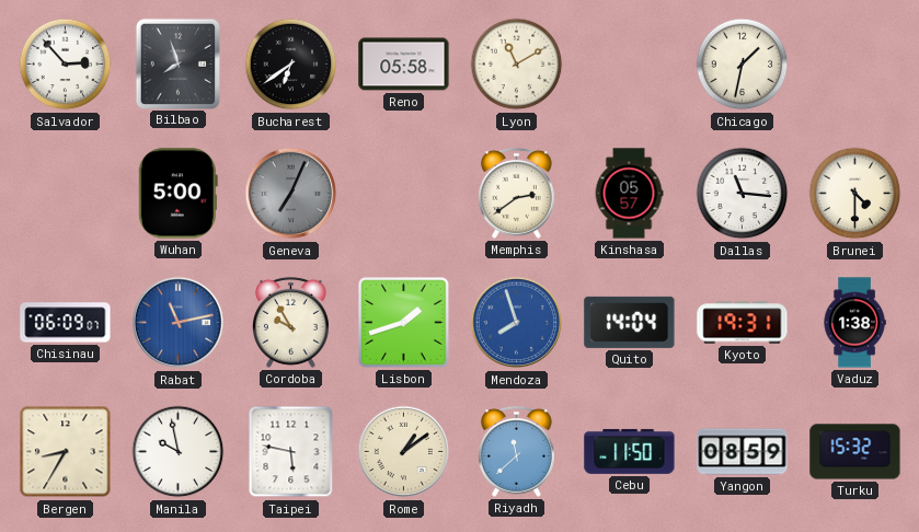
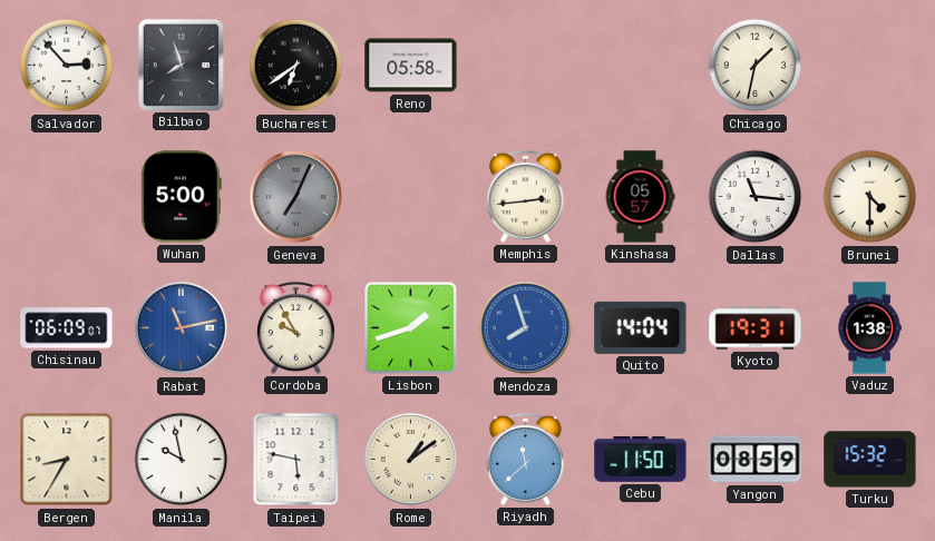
Lyon: 11:10 -> none (517, 65)
Memphis: 2:39 -> 2:44 (525, 196)
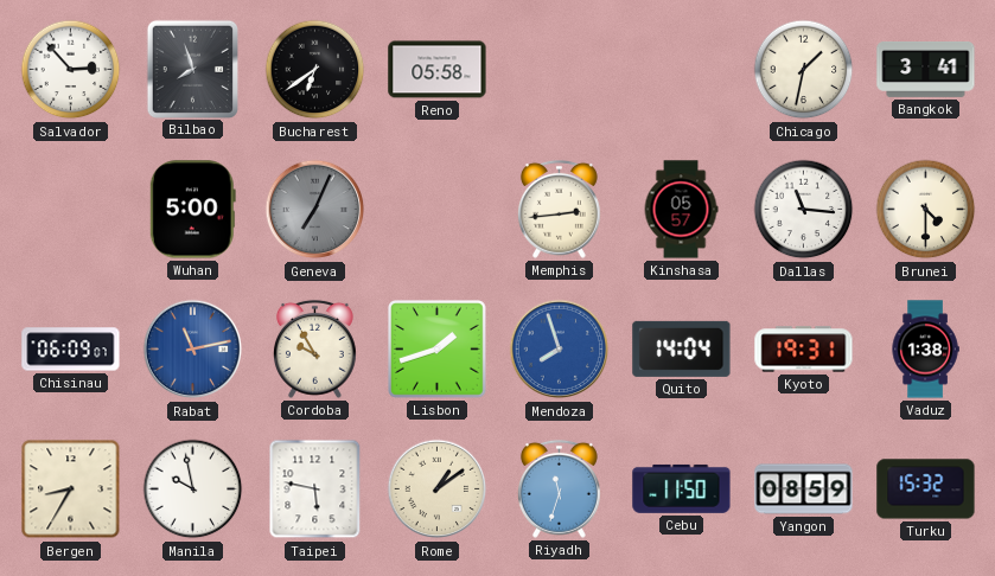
Bangkok: none -> 3:41 (926, 69)
Riyadh: 11:38 -> 11:33 (559, 488)
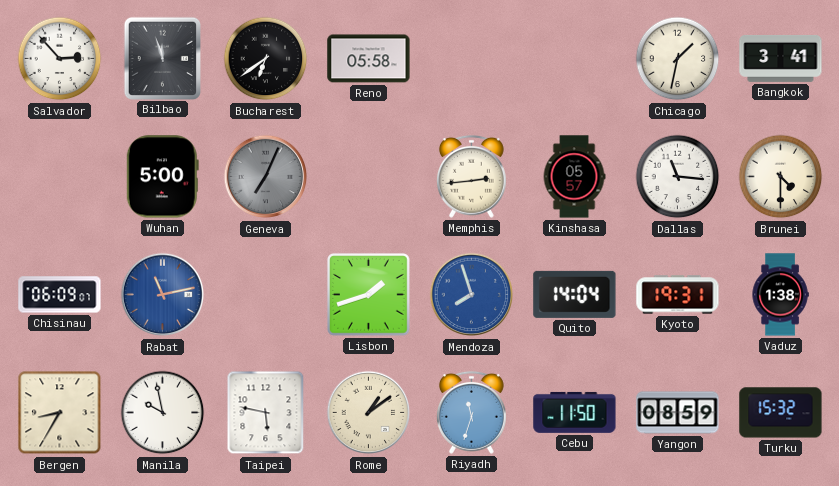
Bilbao: 7:57 -> 11:57 (162, 58)
Cordoba: 9:55 -> none (314, 348)
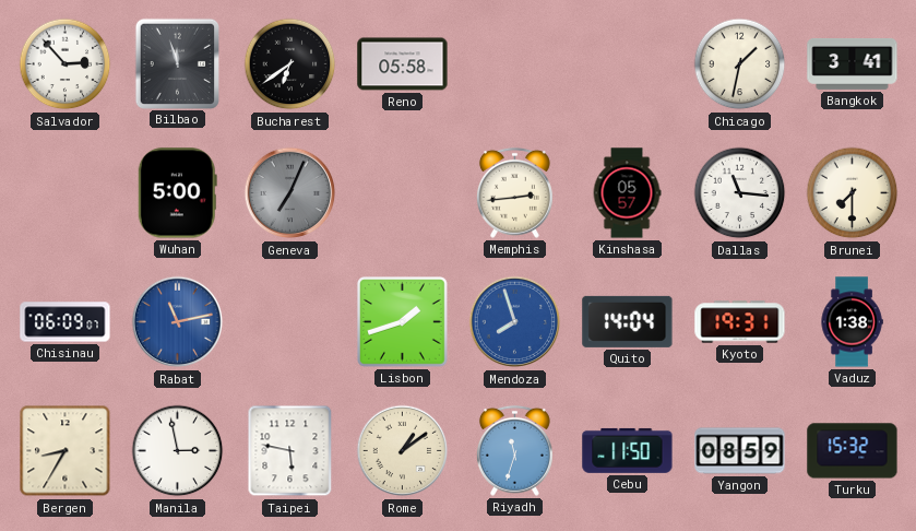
Brunei: 4:30 -> 7:30 (853, 193)
Manila: 9:58 -> 2:58 (178, 451)
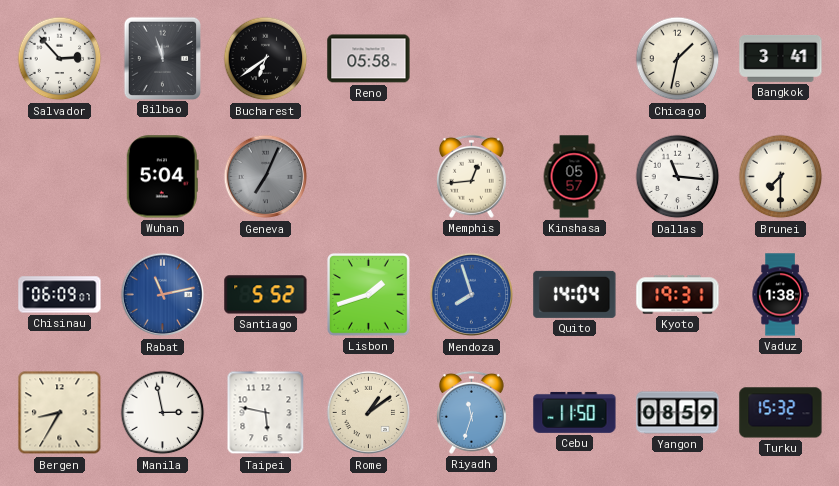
Wuhan: 5:00 -> 5:04 (162, 177)
Memphis: 2:44 -> 12:44 (471, 176)
Santiago: none -> 5:52 (266, 295)
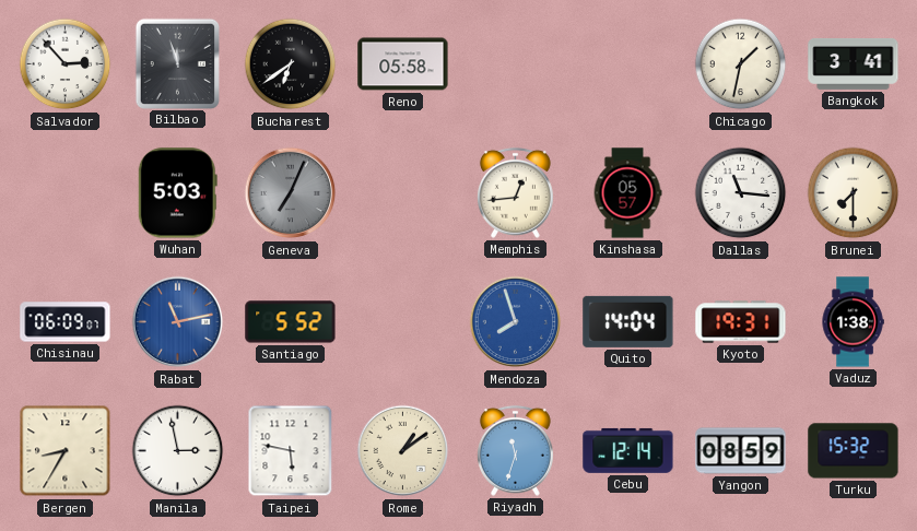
Wuhan: 5:04 -> 5:03 (177, 193)
Lisbon: 1:42 -> none (369, 295)
Cebu: 11:50 -> 12:14 (628, 450)
